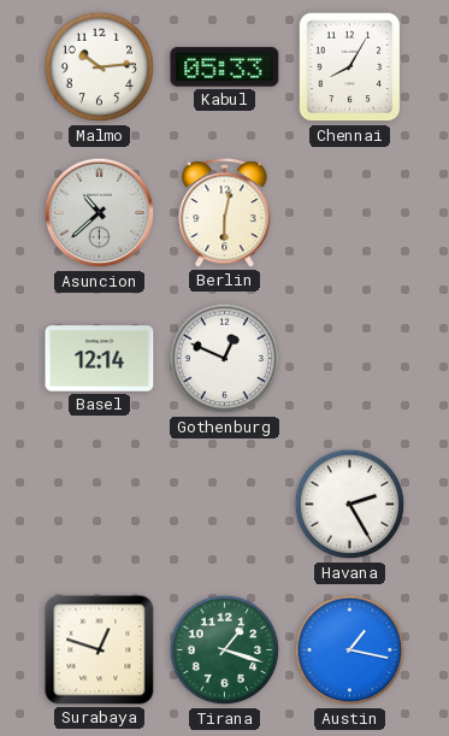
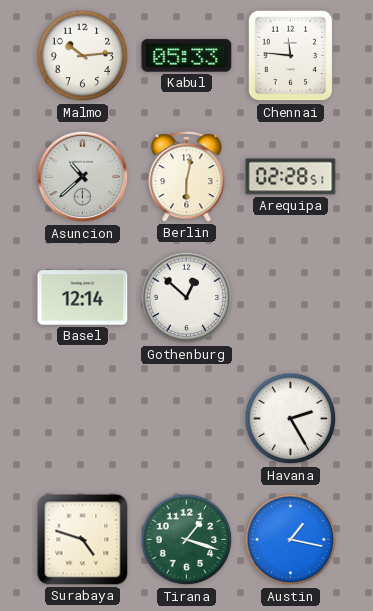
Chennai: 8:05 -> 11:46 (291, 56)
Arequipa: none -> 02:28 (291, 177)
Gothenburg: 12:49 -> 12:52 (187, 298)
Surabaya: 12:48 -> 4:48 (83, 540)
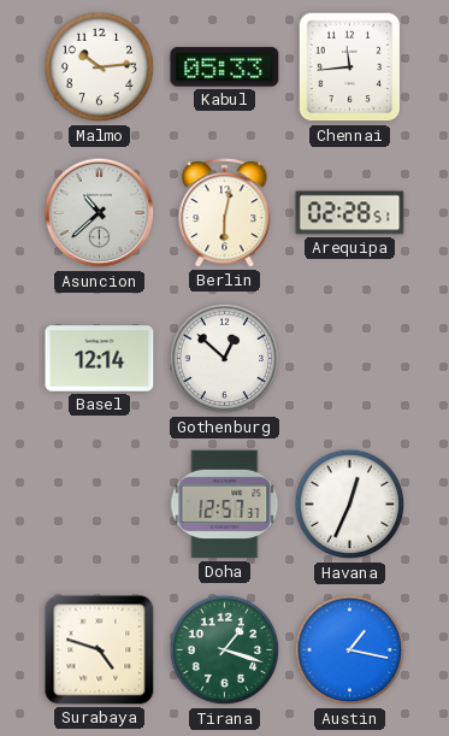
Chennai: 11:46 -> 11:44 (350, 67)
Doha: none -> 12:57 (225, 505)
Havana: 2:25 -> 12:34 (350, 505)
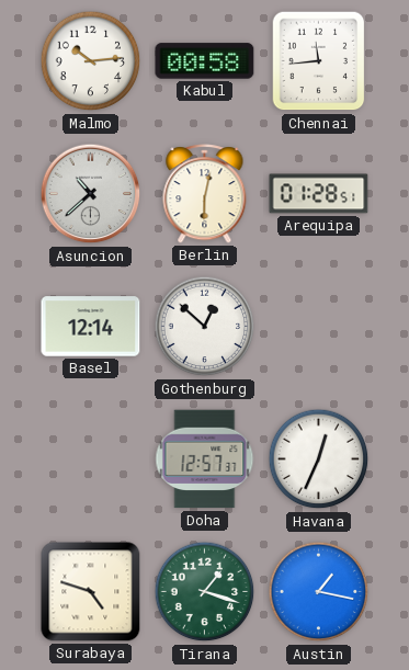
Kabul: 05:33 -> 00:58 (205, 61)
Arequipa: 02:28 -> 01:28 (319, 194)
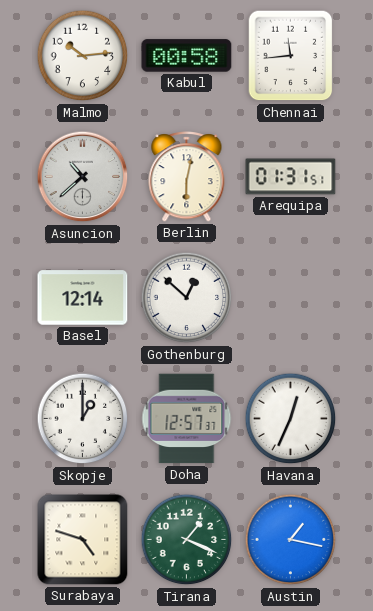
Arequipa: 01:28 -> 01:31 (291, 177)
Skopje: none -> 1:00 (83, 419)
Tirana: 1:18 -> 1:19 (187, 540)
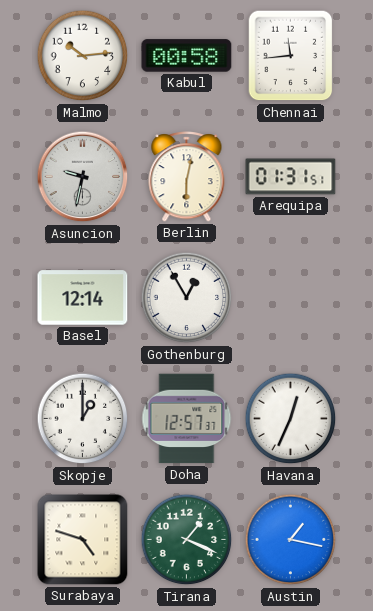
Asuncion: 10:38 -> 9:32 (83, 177)
Gothenburg: 12:52 -> 12:55 (187, 298)
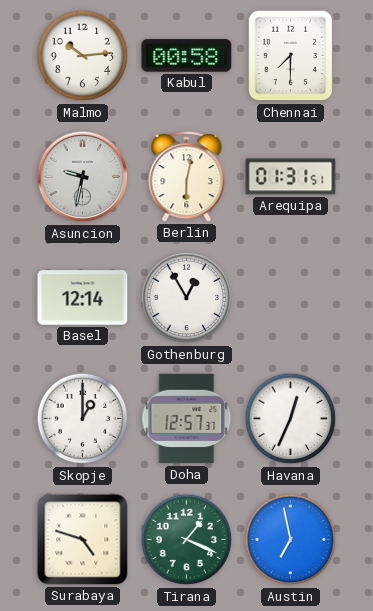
Chennai: 11:44 -> 7:30 (291, 56)
Austin: 1:17 -> 6:58 (291, 540)
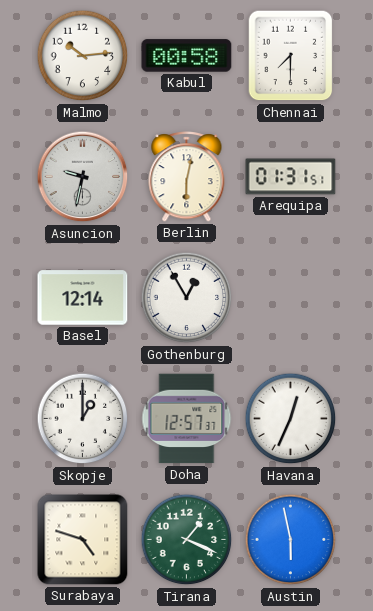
Austin: 6:58 -> 5:58 (291, 540)
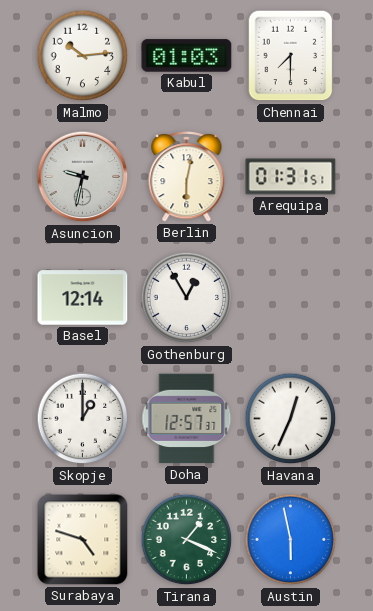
Kabul: 00:58 -> 01:03 (187, 56)
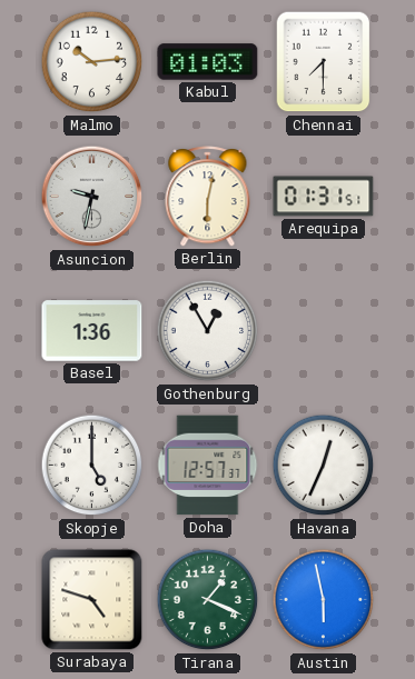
Basel: 12:14 -> 1:36 (92, 331)
Skopje: 1:00 -> 5:00 (92, 466)
